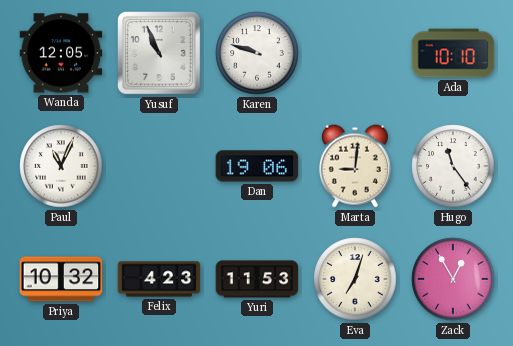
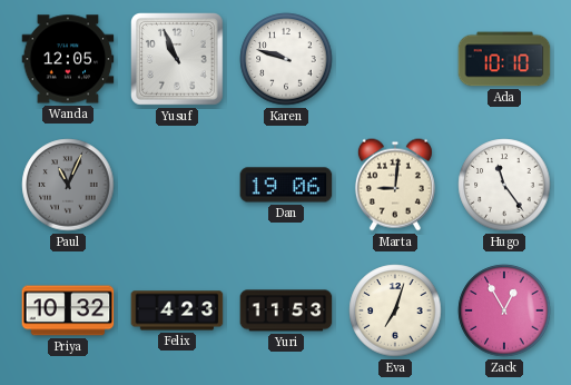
Paul dial: white -> grey (68, 185)
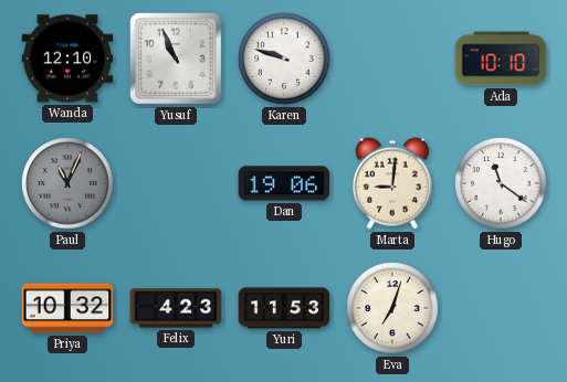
Wanda: 12:05 -> 12:10 (67, 59)
Hugo: 11:24 -> 11:21 (501, 183)
Zack: 12:55 -> none (504, 310)
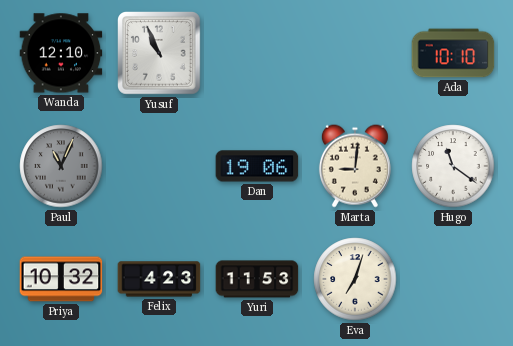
Karen: 9:48 -> none (284, 59)
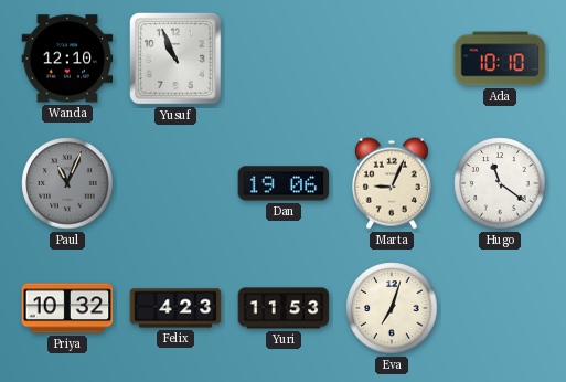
Marta: 9:01 -> 9:04 (392, 183)
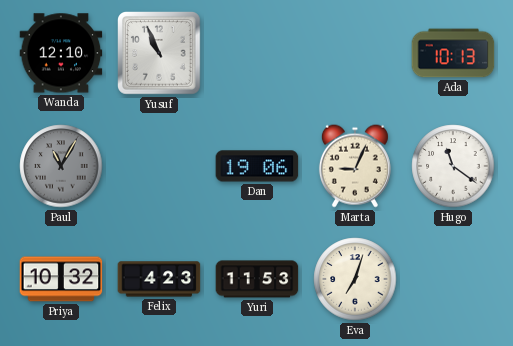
Ada: 10:10 -> 10:13 (453, 53)
Paul: 11:04 -> 11:05 (61, 166)
